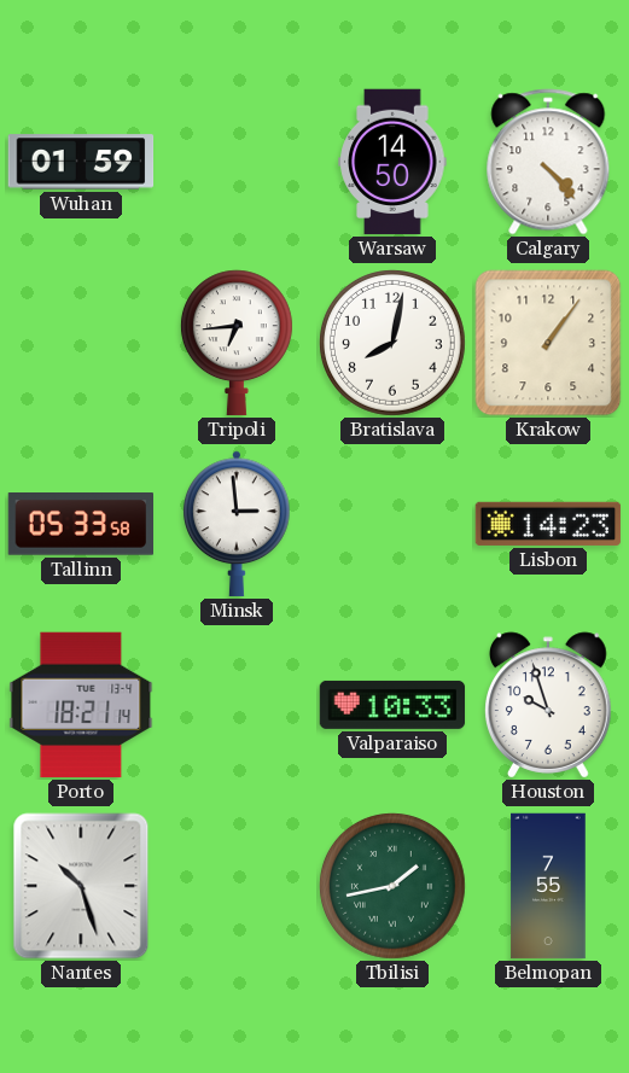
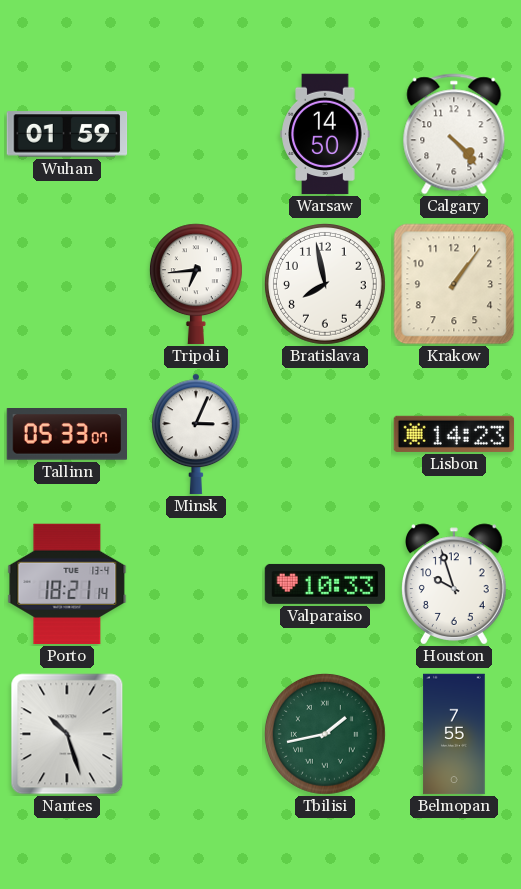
Bratislava: 8:02 -> 7:58 (325, 284)
Tallinn: 05:33:58 -> 05:33:07 (66, 434)
Minsk: 2:59 -> 3:04 (196, 434)
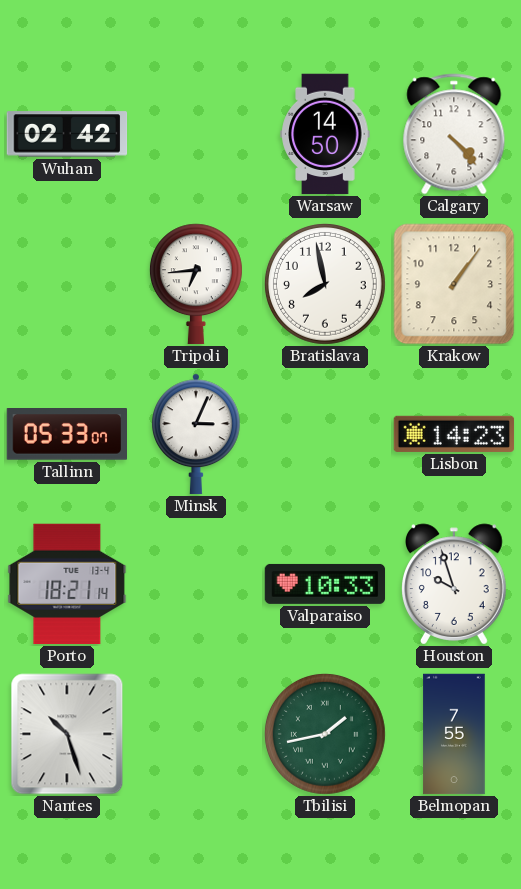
Wuhan: 01:59 -> 02:42 (67, 134)
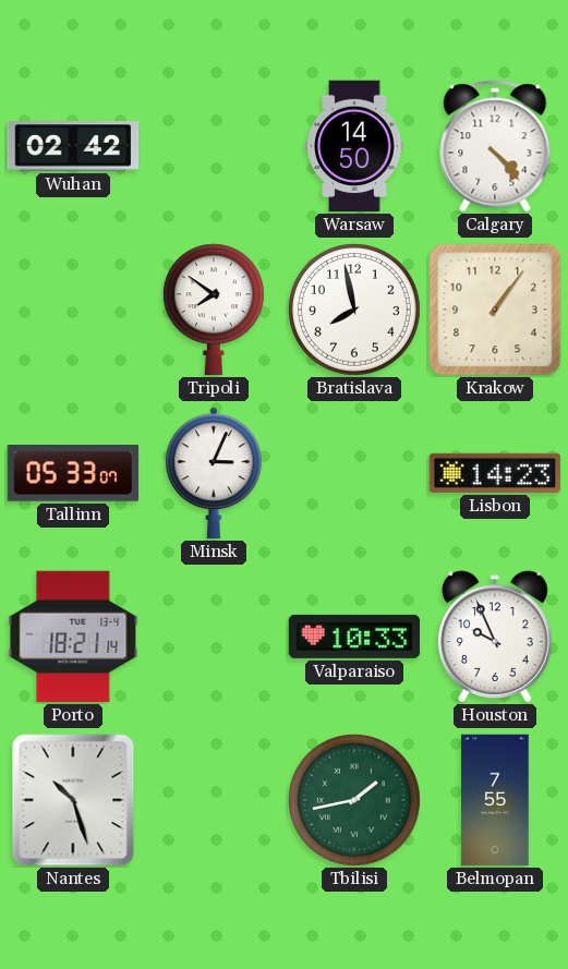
Tripoli: 6:44 -> 7:51 (214, 310)
Houston: 9:57 -> 9:56 (496, 637)
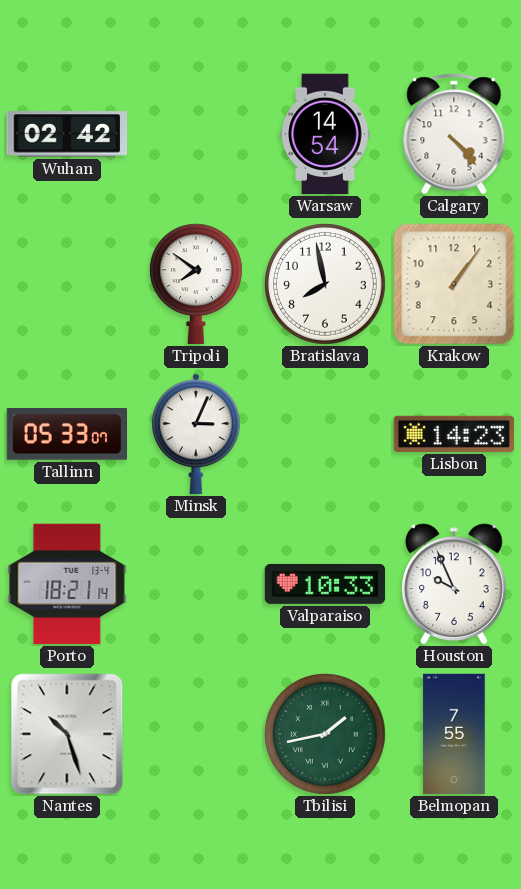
Warsaw: 14:50 -> 14:54 (325, 134)
